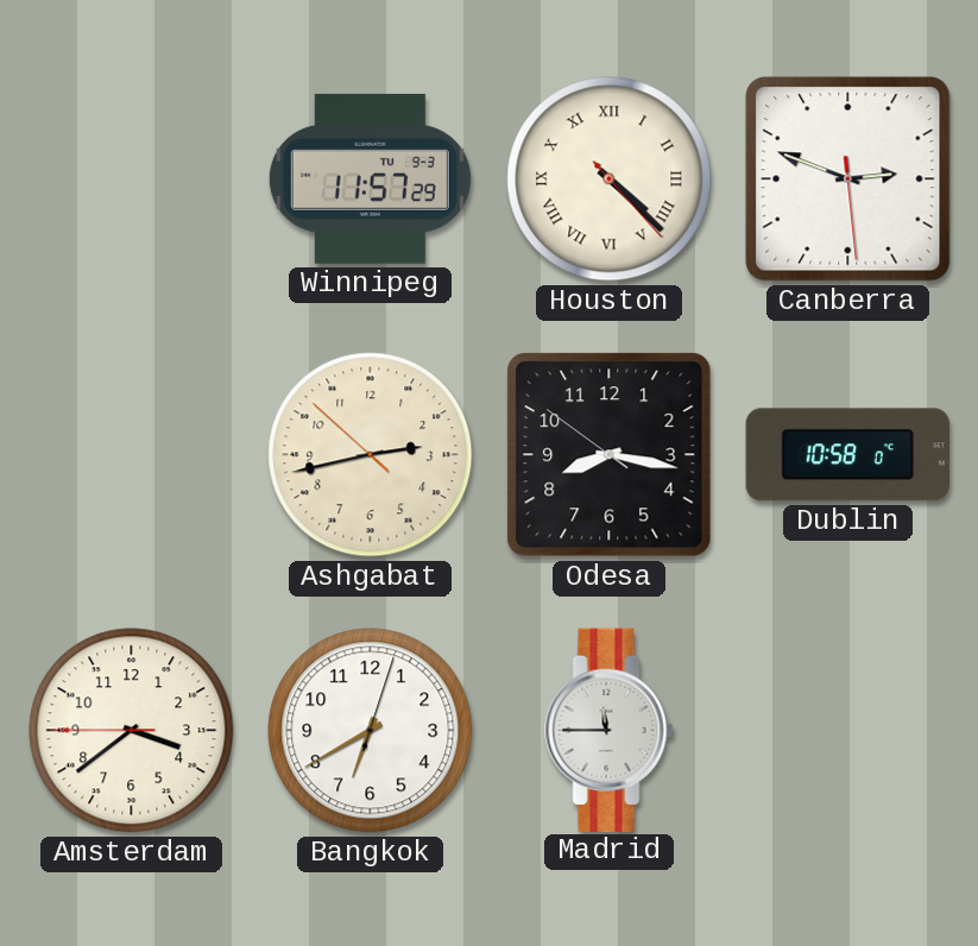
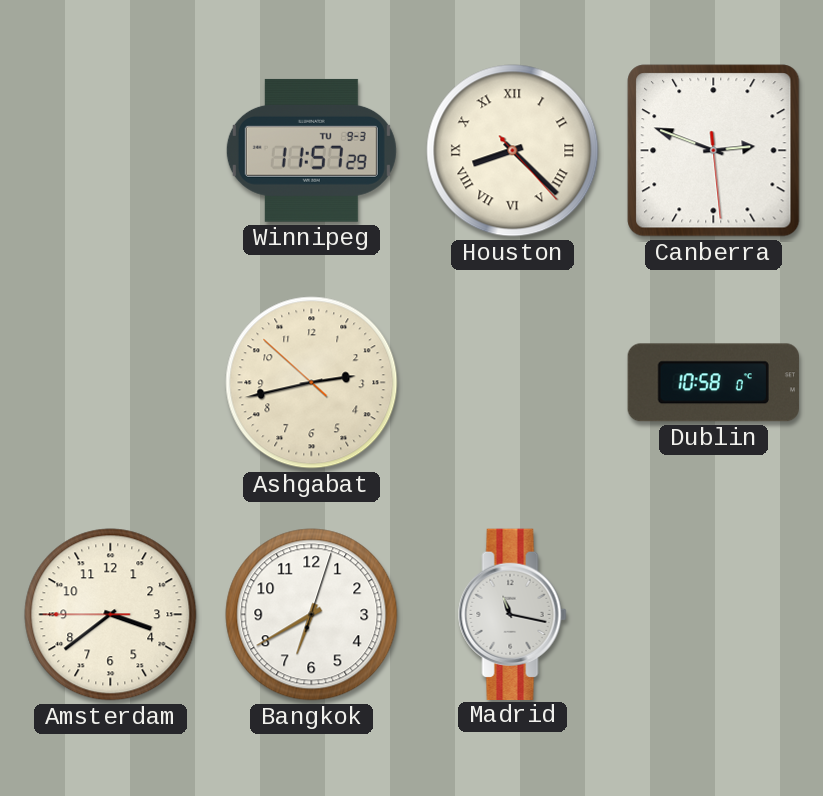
Houston: 4:22 -> 8:22 (513, 151)
Odesa: 8:16 -> none (610, 455)
Madrid: 11:45 -> 11:17 (513, 614)
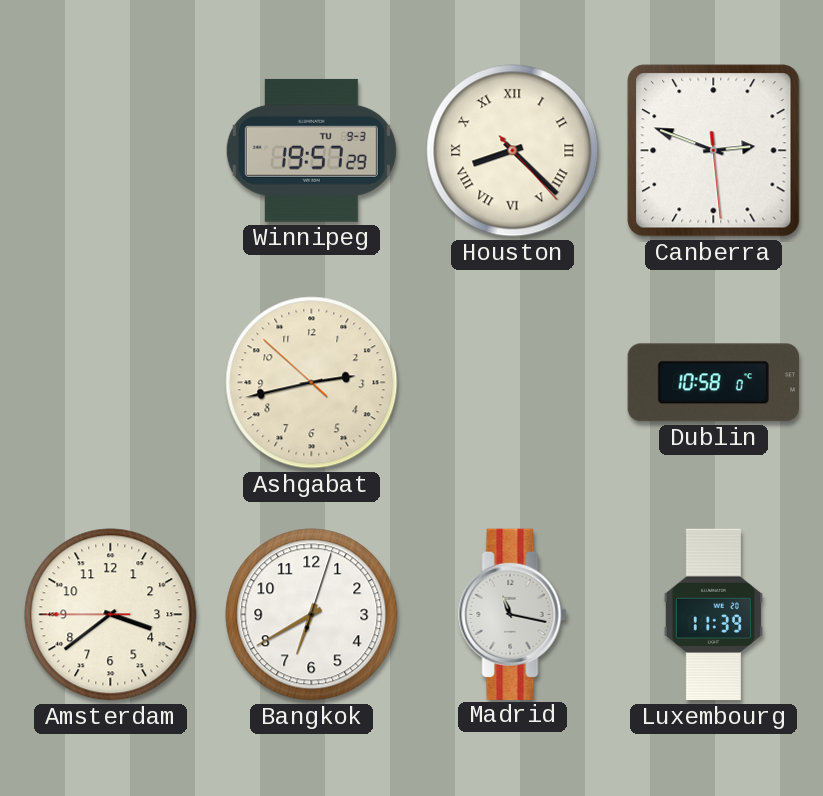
Winnipeg: 11:57 -> 19:57 (311, 150)
Luxembourg: none -> 11:39 (713, 615)
